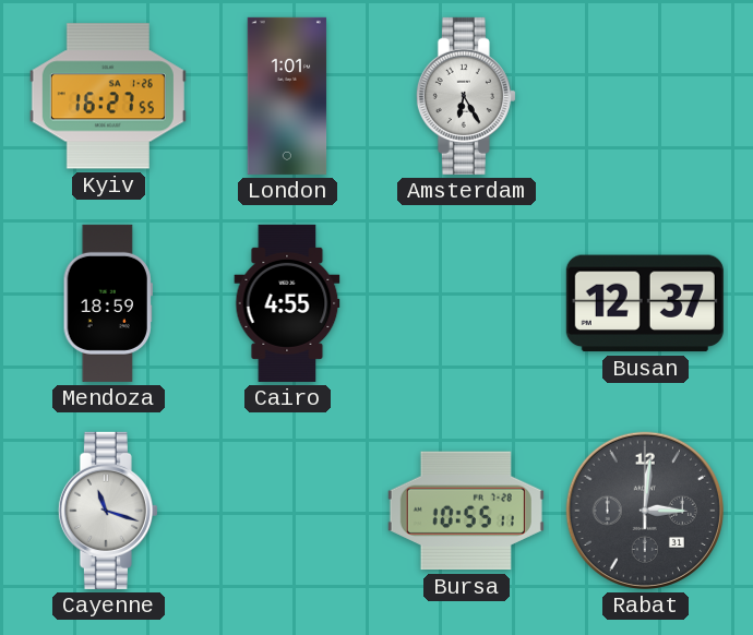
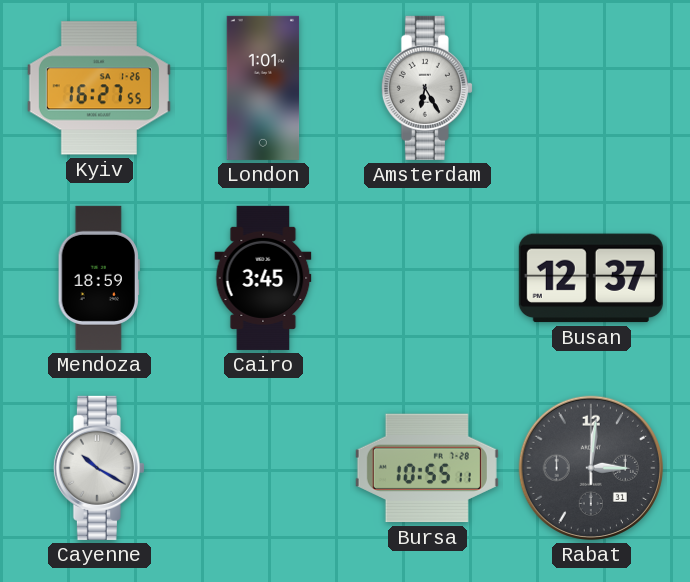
Cairo: 4:55 -> 3:45 (263, 278)
Cayenne: 11:18 -> 10:20 (99, 468)
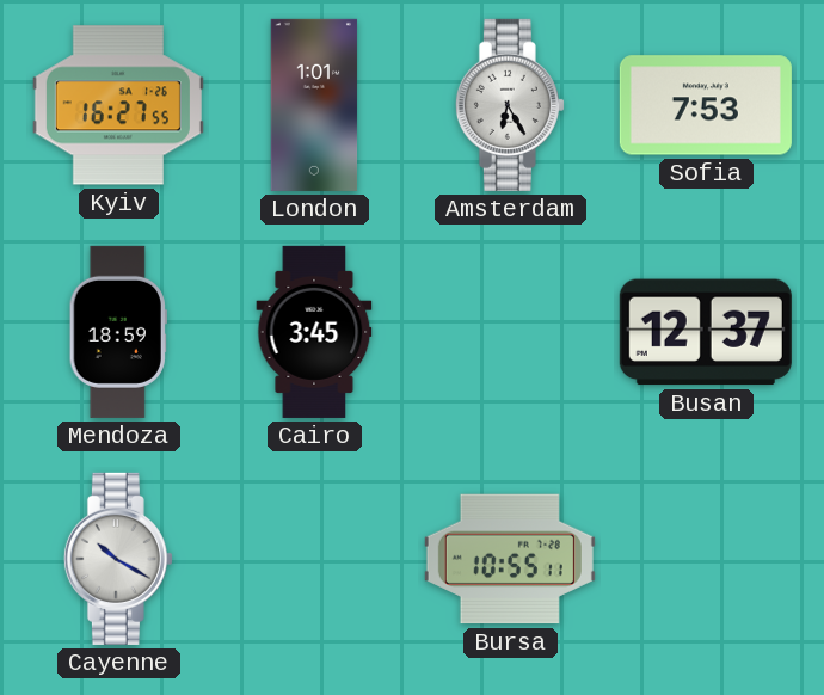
Sofia: none -> 7:53 (706, 105)
Rabat: 3:01 -> none (591, 468)
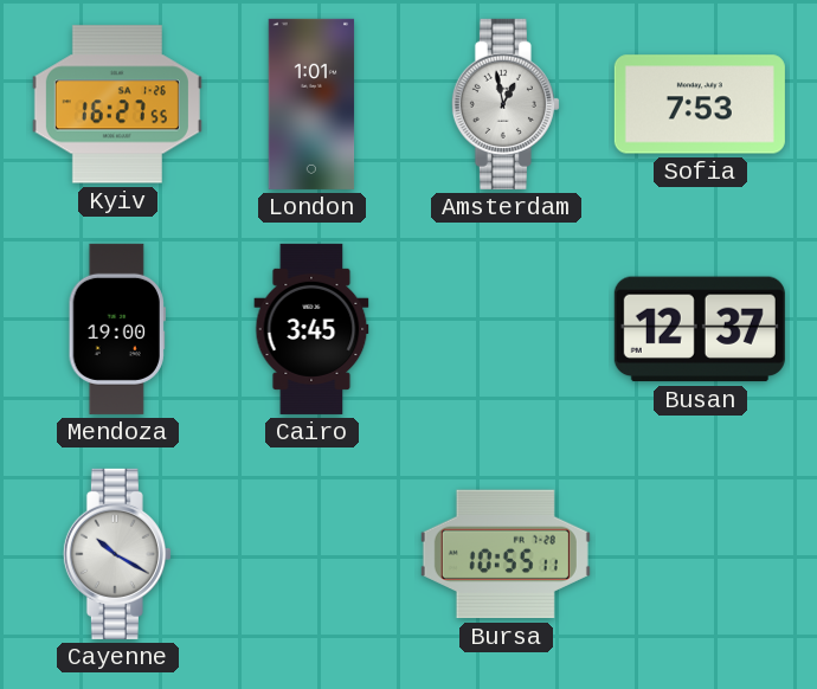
Amsterdam: 6:25 -> 12:58 (506, 104)
Mendoza: 18:59 -> 19:00 (117, 329)
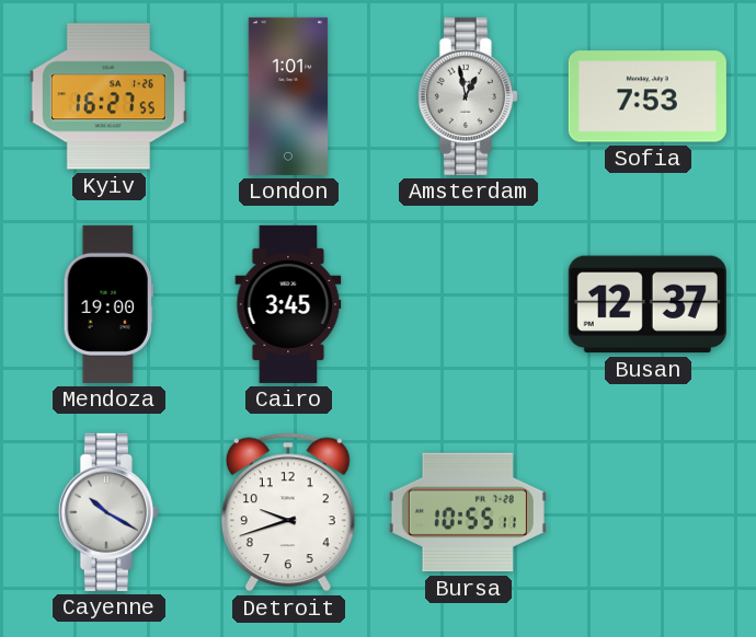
Detroit: none -> 9:42 (289, 512)
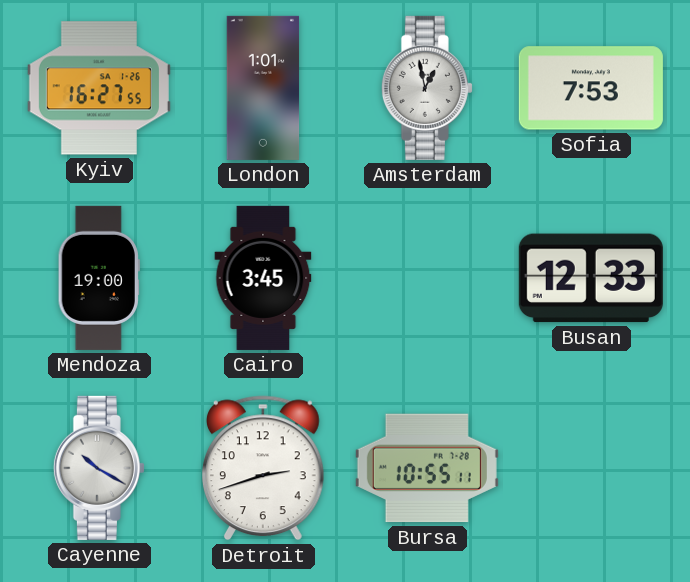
Busan: 12:37 -> 12:33 (591, 278)
Detroit: 9:42 -> 2:42 (264, 468)
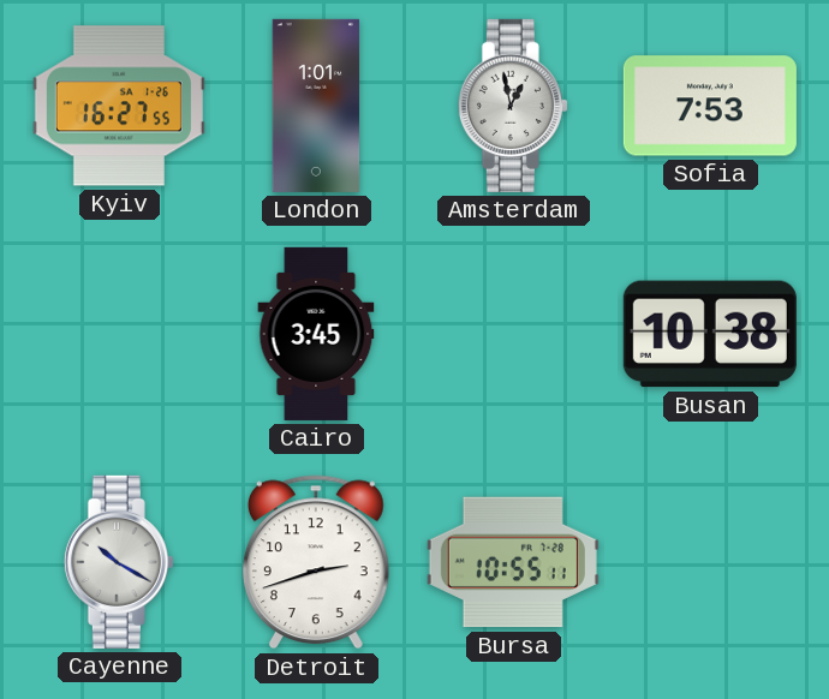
Mendoza: 19:00 -> none (99, 278)
Busan: 12:33 -> 10:38 (710, 334)
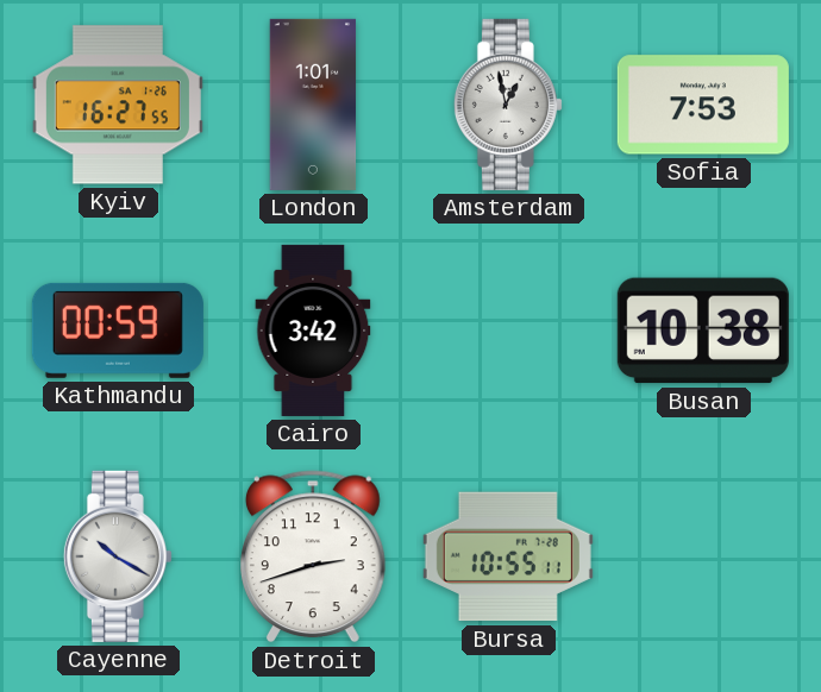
Kathmandu: none -> 00:59 (118, 331)
Cairo: 3:45 -> 3:42 (313, 331)
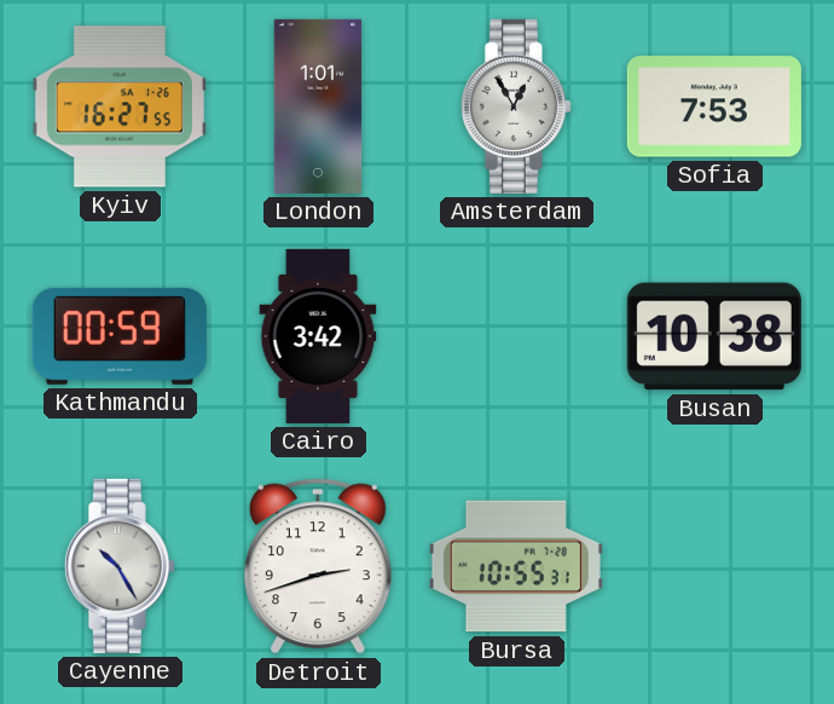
Amsterdam: 12:58 -> 12:55 (516, 106)
Cayenne: 10:20 -> 10:25 (120, 566)
Bursa: 10:55:11 -> 10:55:31 (516, 566)
